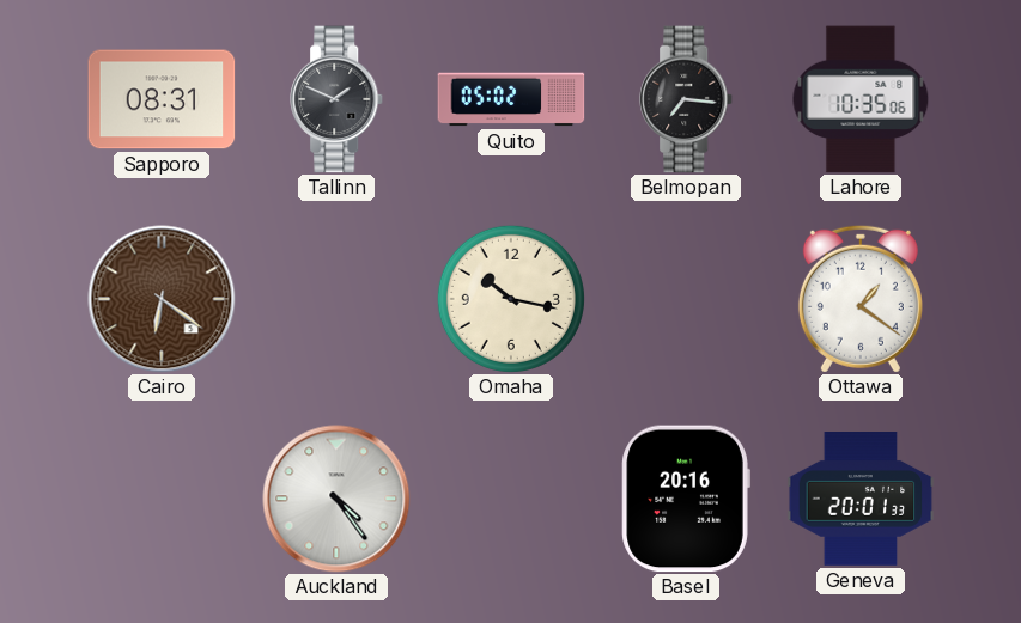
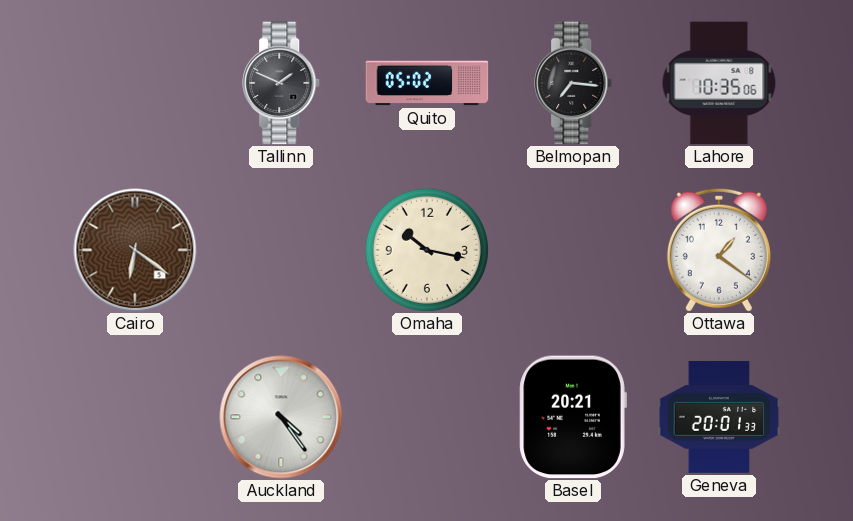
Sapporo: 08:31 -> none (162, 99)
Basel: 20:16 -> 20:21 (573, 417)
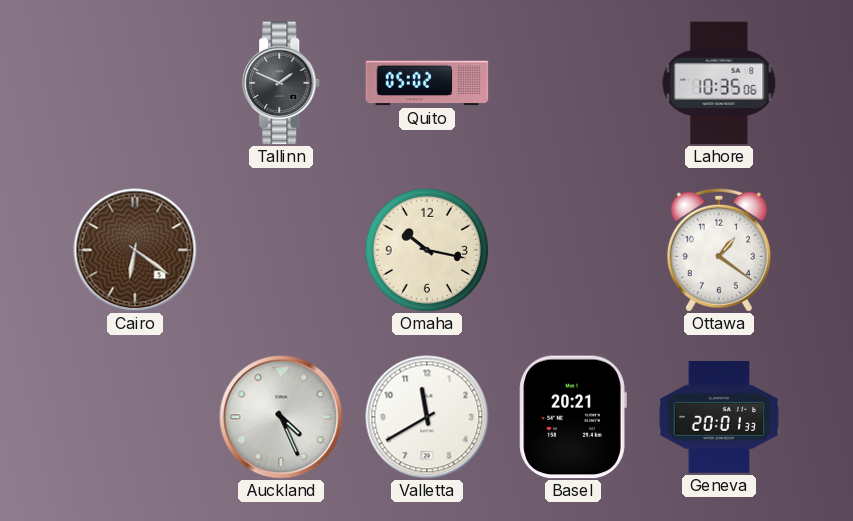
Belmopan: 7:16 -> none (574, 83)
Auckland: 4:24 -> 4:26 (281, 417)
Valletta: none -> 11:40 (427, 417)
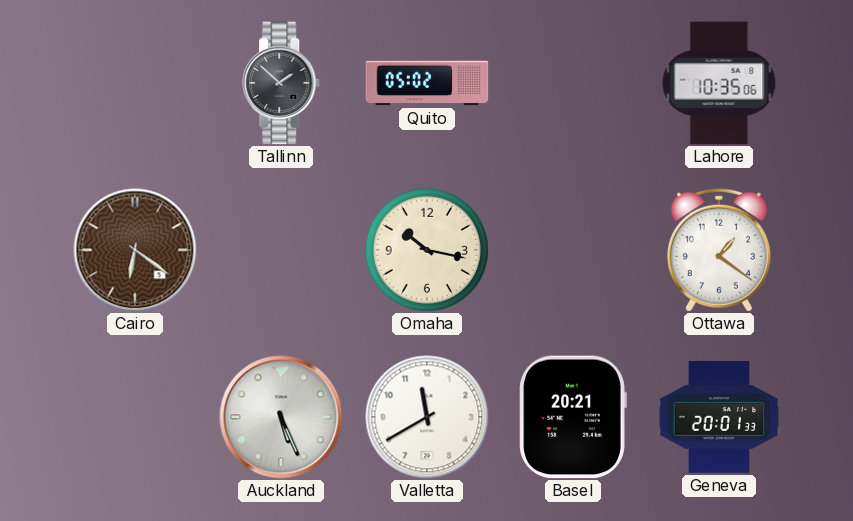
Tallinn: 1:49 -> 1:52 (282, 83)
Auckland: 4:26 -> 5:26 (281, 417)
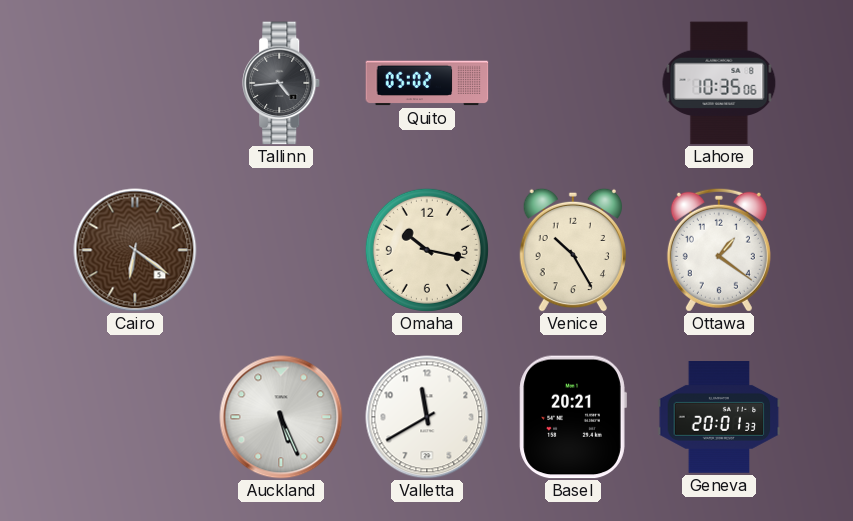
Tallinn: 1:52 -> 4:44 (282, 83)
Venice: none -> 10:25 (573, 250)
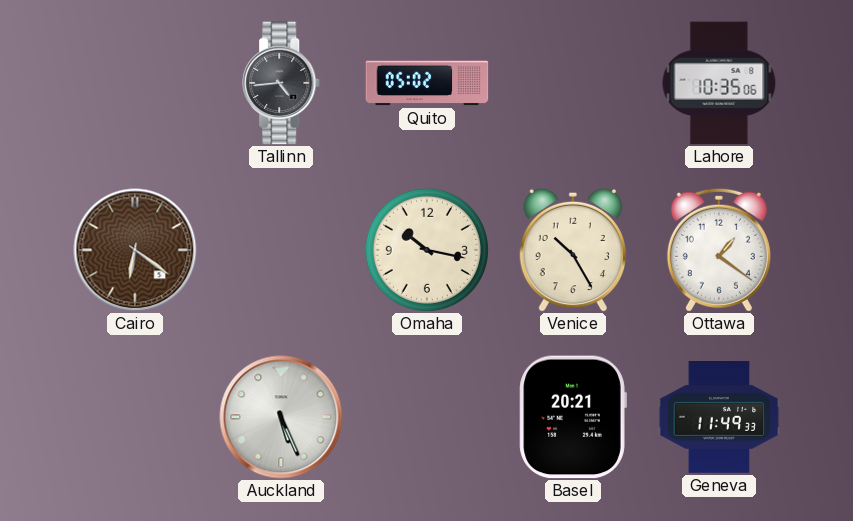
Valletta: 11:40 -> none (427, 417)
Geneva: 20:01 -> 11:49 (719, 418)
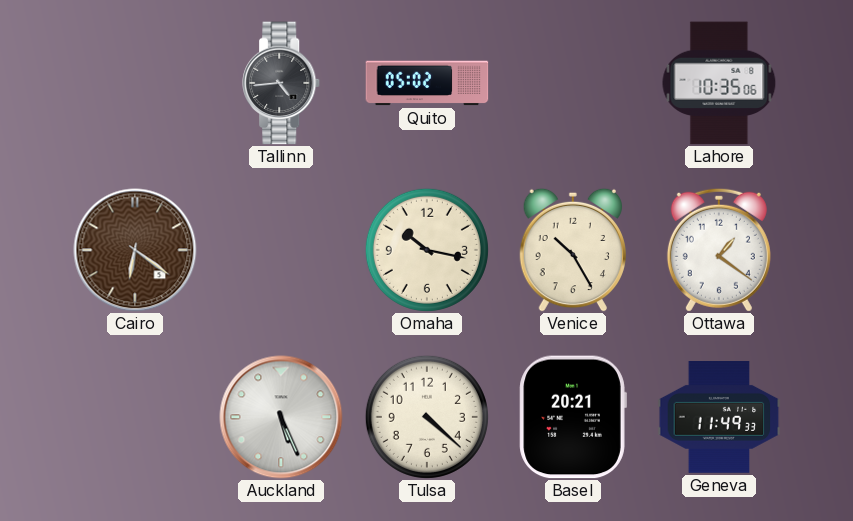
Tulsa: none -> 4:22 (427, 417)
